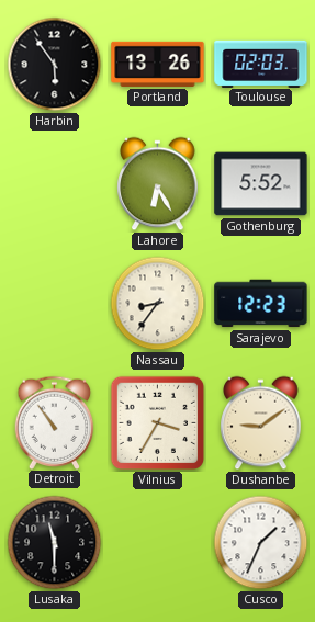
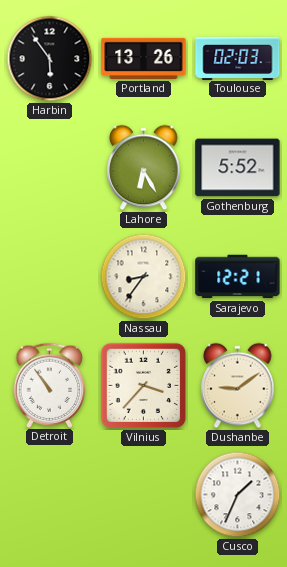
Sarajevo: 12:23 -> 12:21 (238, 277)
Vilnius: 3:35 -> 3:37 (144, 386)
Lusaka: 11:30 -> none (55, 543)
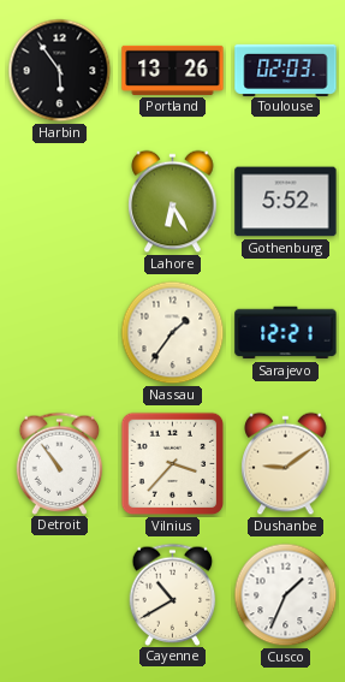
Nassau: 8:36 -> 1:36 (173, 333)
Cayenne: none -> 10:40 (173, 594)
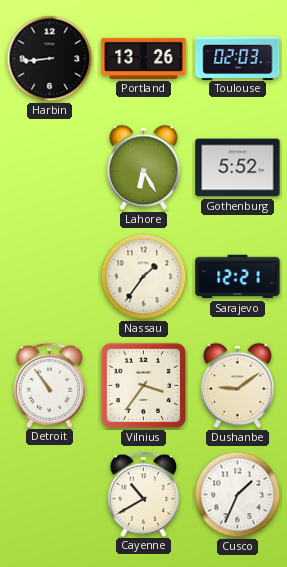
Harbin: 5:54 -> 8:44 (50, 59)
Vilnius: 3:37 -> 3:36 (144, 386)
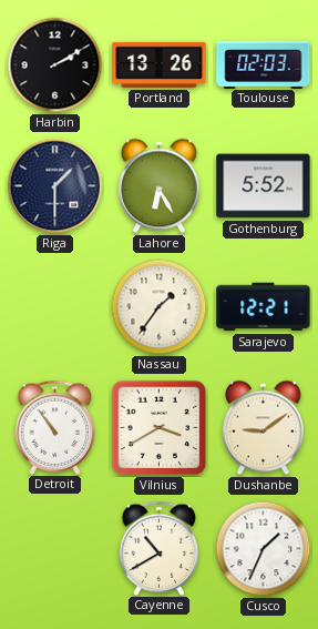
Harbin: 8:44 -> 2:10 (55, 65)
Riga: none -> 1:30 (55, 186)
Vilnius: 3:36 -> 3:40 (160, 428)
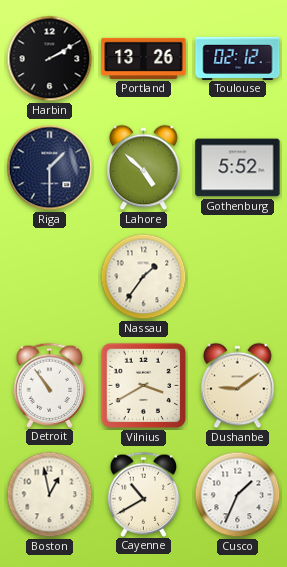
Toulouse: 02:03 -> 02:12 (238, 58)
Lahore: 6:25 -> 4:52 (144, 168)
Sarajevo: 12:21 -> none (264, 307)
Boston: none -> 12:58 (50, 495)
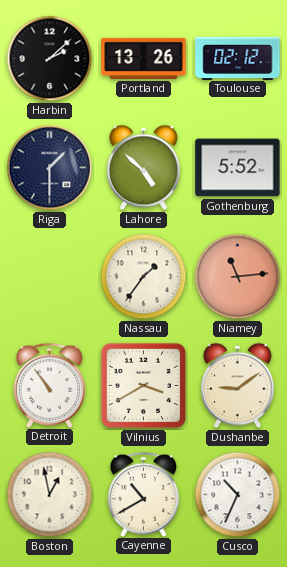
Harbin: 2:10 -> 2:08 (50, 59)
Niamey: none -> 11:14 (238, 277)
Cusco: 1:34 -> 10:34 (238, 495)
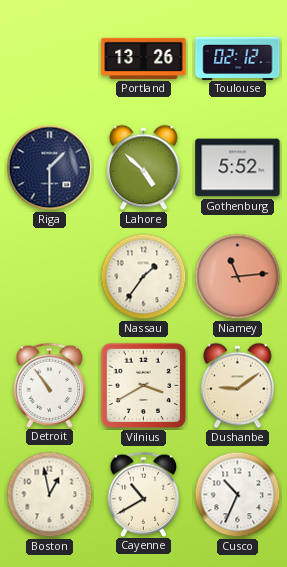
Harbin: 2:08 -> none (50, 59)
